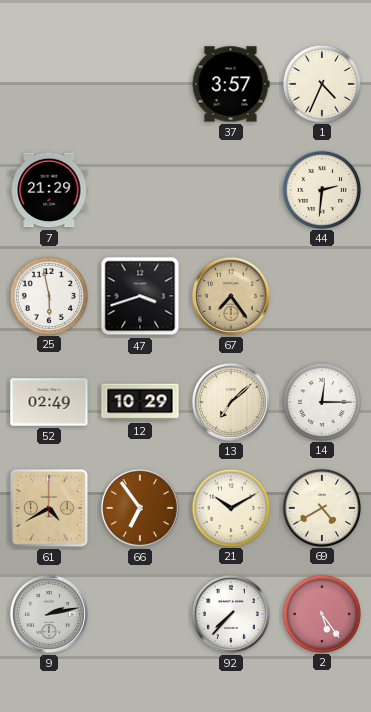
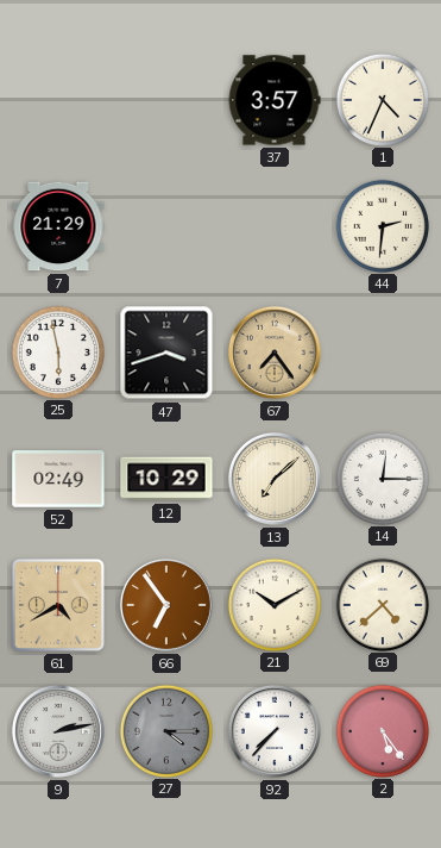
69: 4:40 -> 4:38 (382, 604)
27: none -> 4:15 (165, 730)
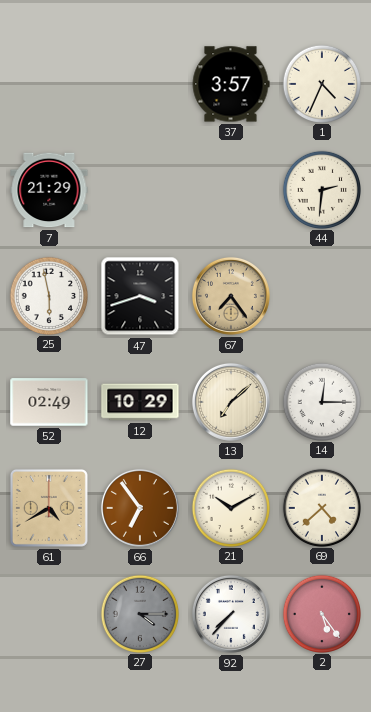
9: 2:13 -> none (58, 731)
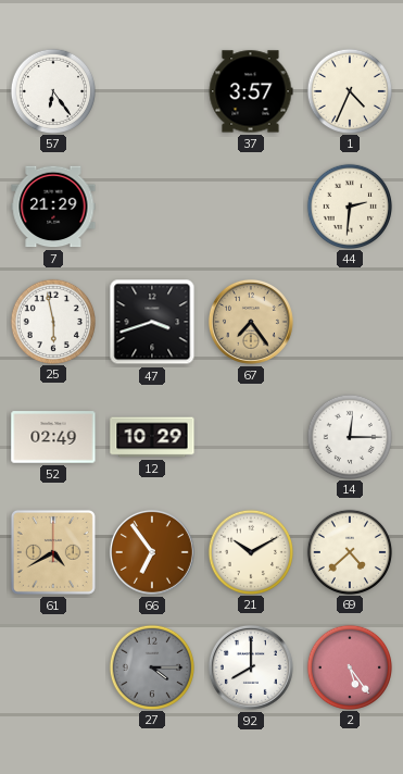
57: none -> 6:24 (52, 90)
13: 7:08 -> none (231, 402)
92: 7:37 -> 8:00 (251, 667)
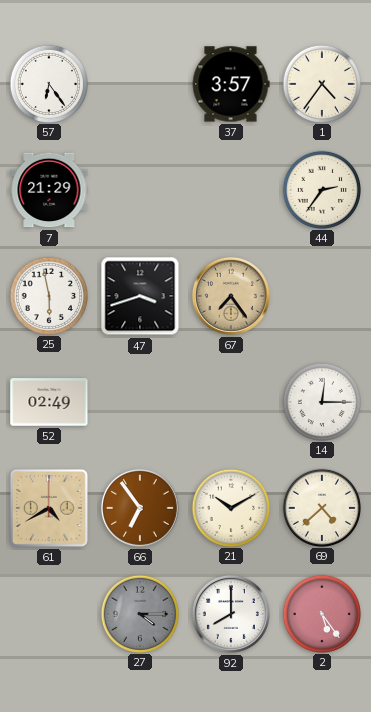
1: 4:34 -> 4:36 (321, 83)
44: 2:31 -> 2:36 (321, 189)
12: 10:29 -> none (152, 437)
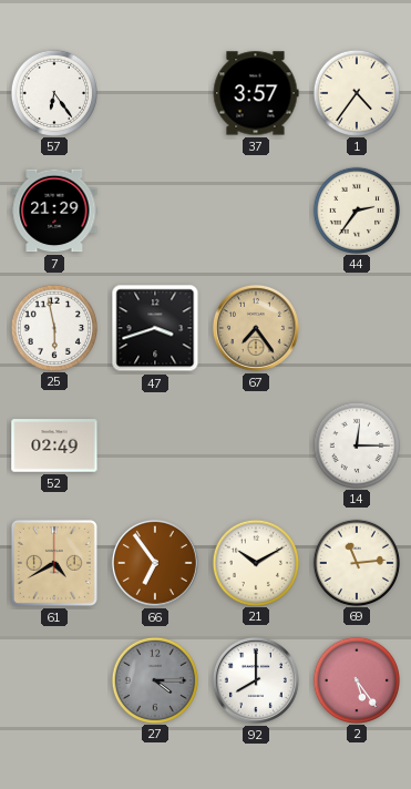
69: 4:38 -> 11:14 (356, 562)
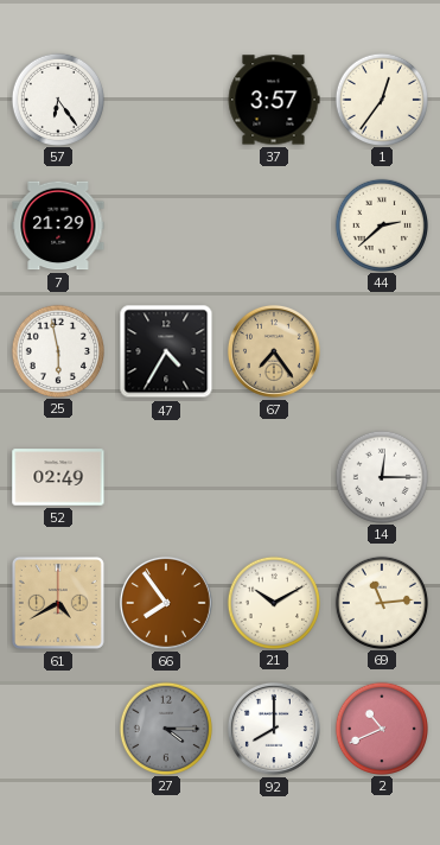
1: 4:36 -> 12:36 (381, 99)
44: 2:36 -> 2:38 (381, 224)
47: 3:42 -> 4:35 (166, 351)
66: 6:54 -> 7:54 (166, 603)
2: 5:24 -> 10:41 (381, 728)
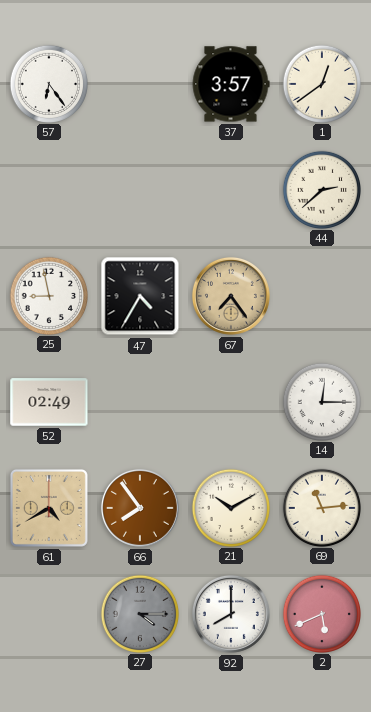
1: 12:36 -> 12:39 (321, 83)
7: 21:29 -> none (58, 225)
25: 5:58 -> 8:58 (48, 295)
2: 10:41 -> 5:41 (321, 613)
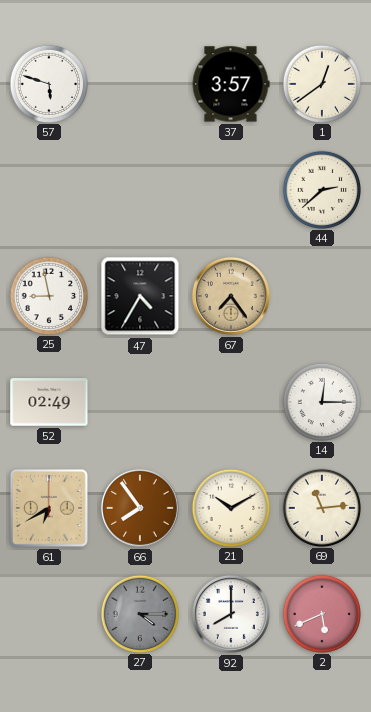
57: 6:24 -> 5:48 (48, 83)
61: 4:40 -> 6:40 (49, 508)
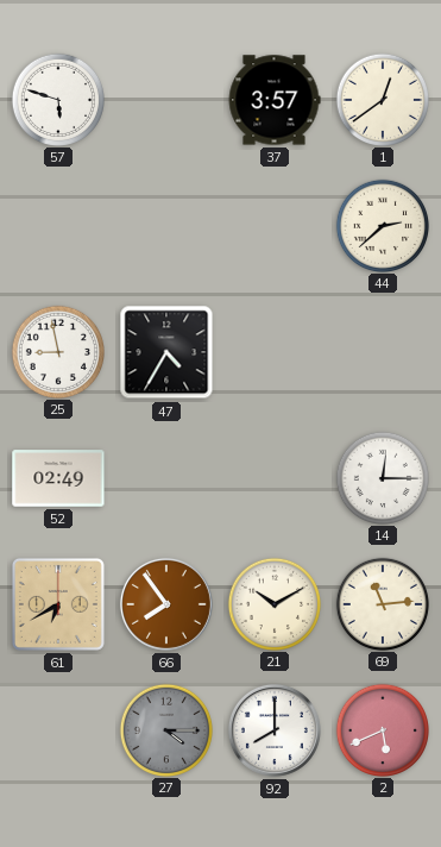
67: 7:24 -> none (231, 296)
